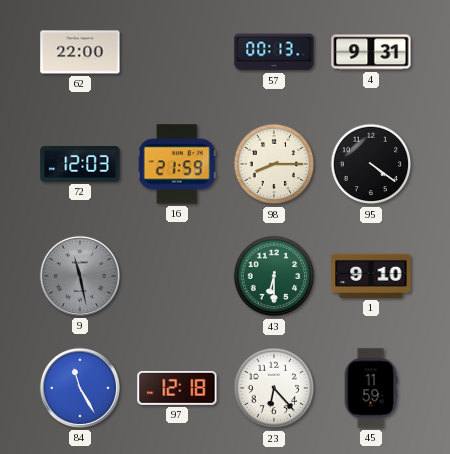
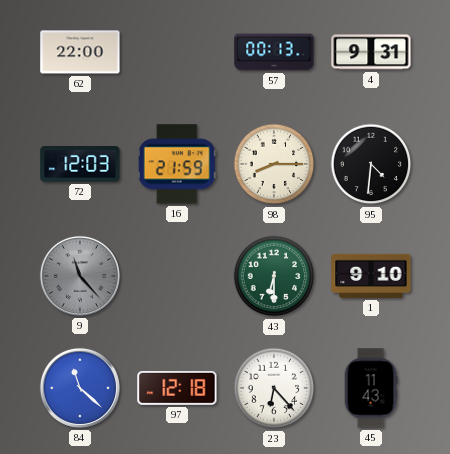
95: 4:21 -> 4:31 (371, 164)
9: 11:28 -> 11:23 (80, 276)
84: 11:25 -> 11:22 (80, 388)
45: 11:59 -> 11:43 (371, 388)
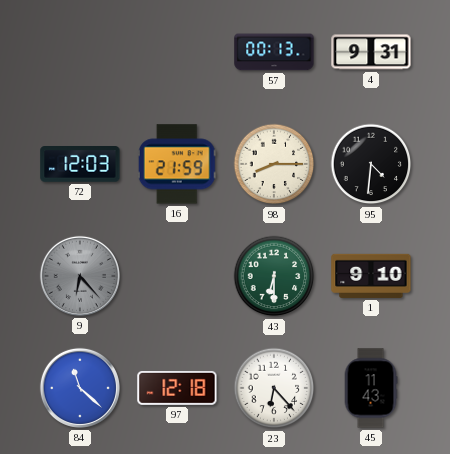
62: 22:00 -> none (80, 52)
9: 11:23 -> 6:23 (80, 276)
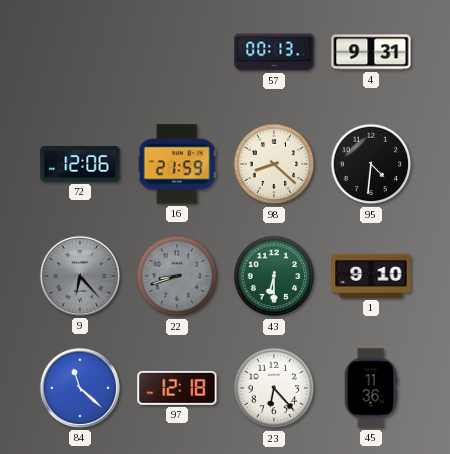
72: 12:03 -> 12:06 (80, 165)
98: 8:15 -> 8:22 (274, 164)
22: none -> 8:42 (177, 276)
45: 11:43 -> 11:36 (371, 388)
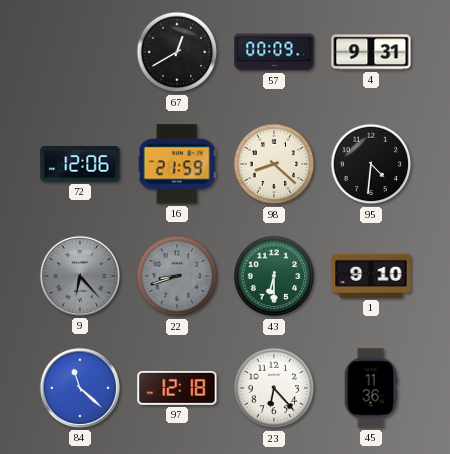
67: none -> 12:40 (177, 52)
57: 00:13 -> 00:09 (274, 52)
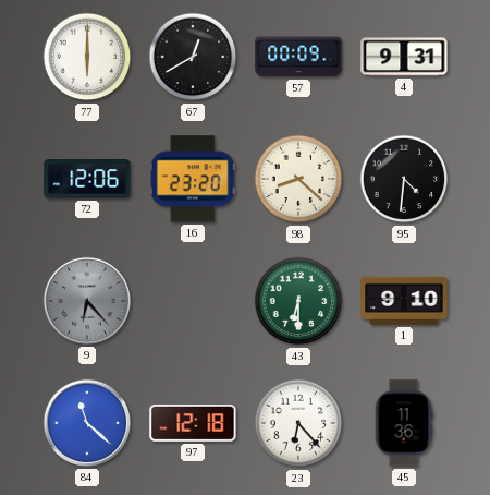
77: none -> 6:00 (87, 57)
16: 21:59 -> 23:20 (193, 179)
22: 8:42 -> none (177, 276)
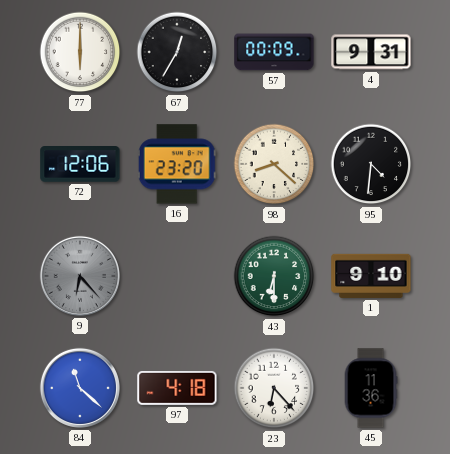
67: 12:40 -> 12:35 (177, 52)
97: 12:18 -> 4:18 (177, 388)
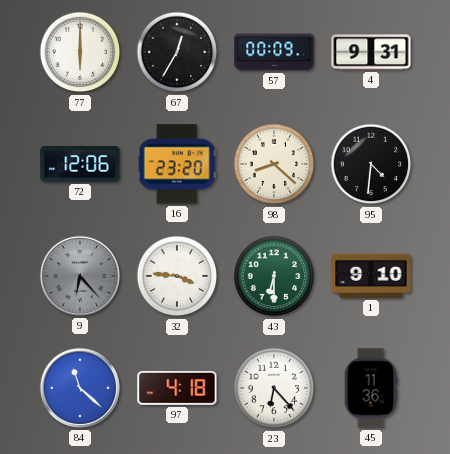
32: none -> 3:46 (177, 276)
